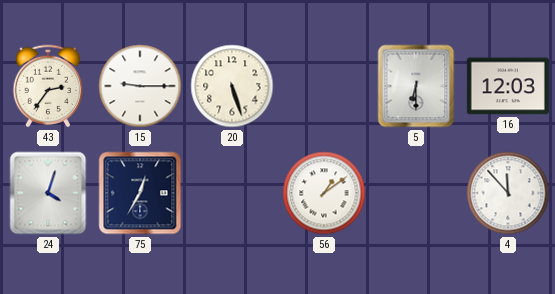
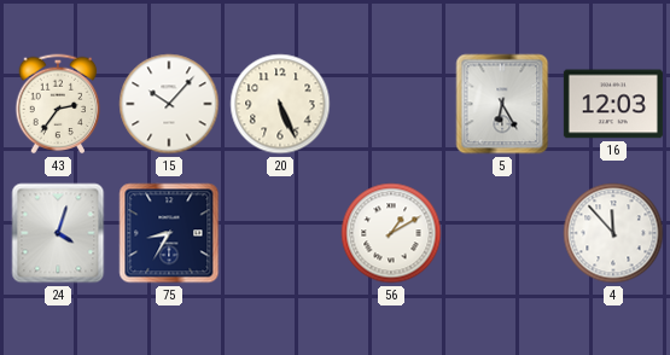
15: 9:15 -> 10:07 (169, 104)
20: 5:27 -> 5:26 (280, 104)
5: 6:30 -> 6:25 (502, 104)
75: 12:35 -> 8:35 (169, 233)
56: 1:09 -> 1:10 (391, 233)
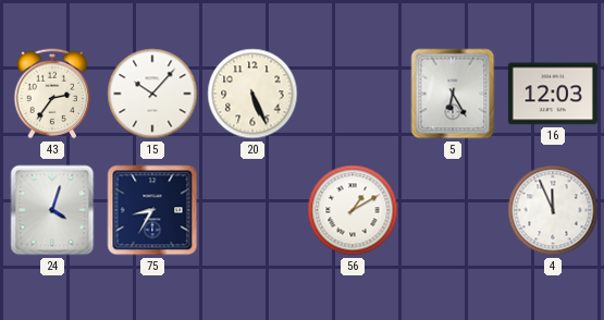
4: 11:53 -> 11:56 (553, 210)
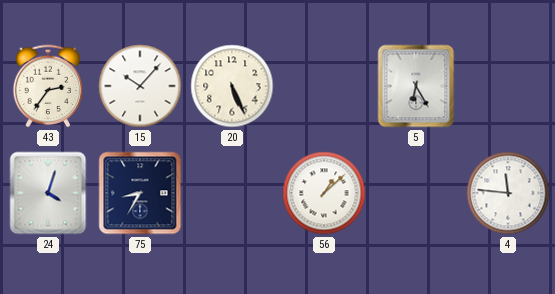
16: 12:03 -> none (553, 94)
56: 1:10 -> 1:08 (324, 193)
4: 11:56 -> 11:46 (508, 193)
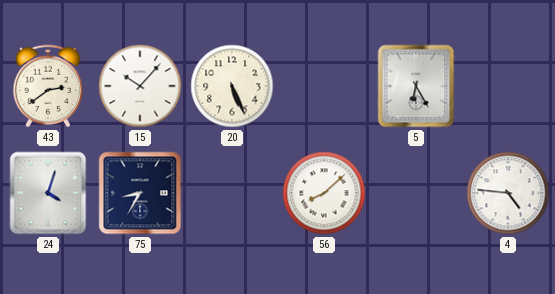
43: 2:36 -> 2:39 (48, 86)
56: 1:08 -> 8:08 (324, 193)
4: 11:46 -> 4:46 (508, 193)
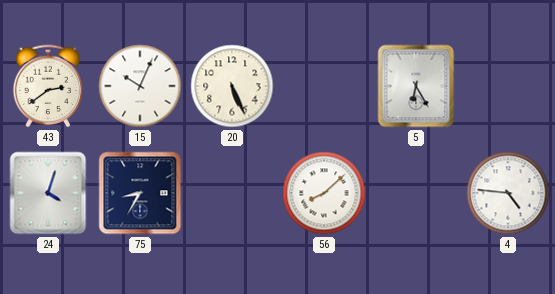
15: 10:07 -> 10:04 (140, 86)
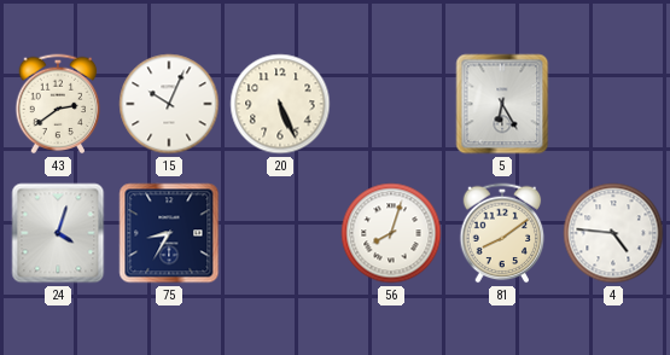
56: 8:08 -> 8:03 (391, 233)
81: none -> 8:09 (502, 233)
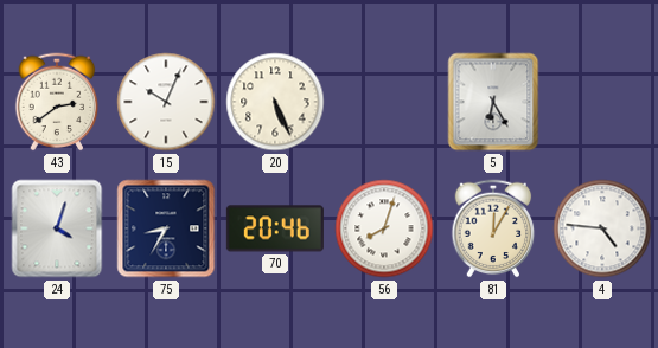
70: none -> 20:46 (275, 228)
81: 8:09 -> 12:05 (493, 228)
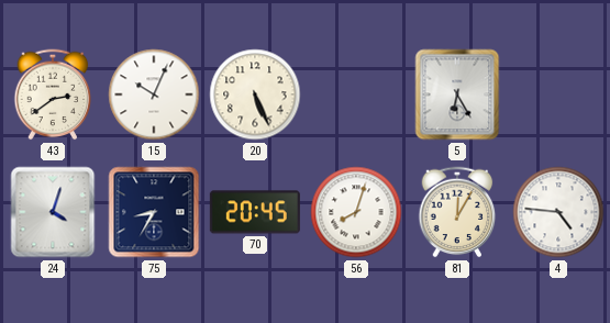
70: 20:46 -> 20:45 (255, 212)
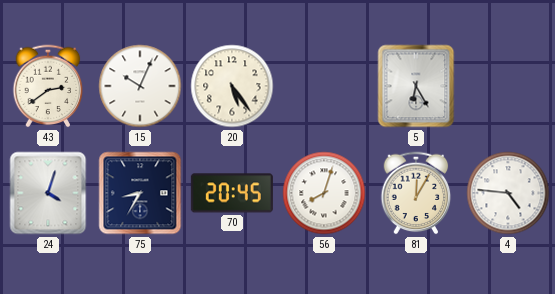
20: 5:26 -> 5:24 (232, 86)
